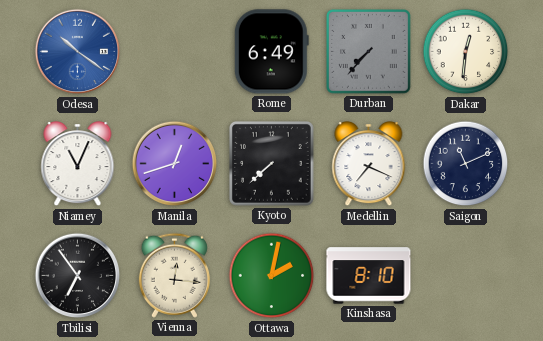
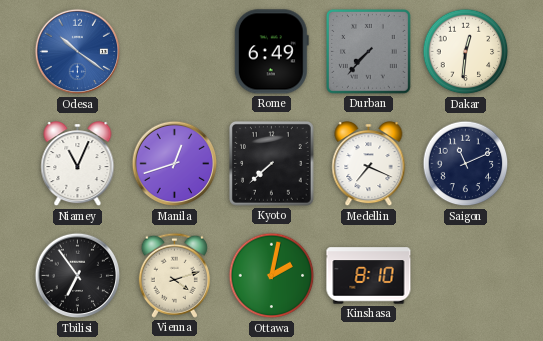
Vienna: 12:16 -> 4:12 (174, 275)
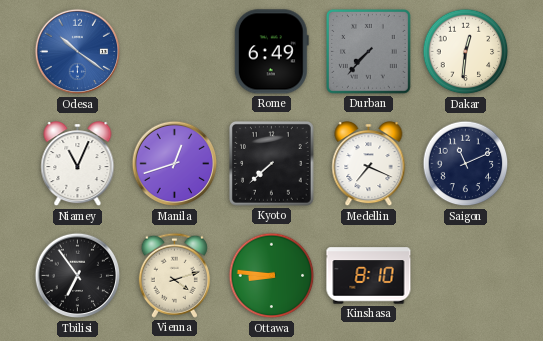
Ottawa: 2:02 -> 8:46 (272, 276)
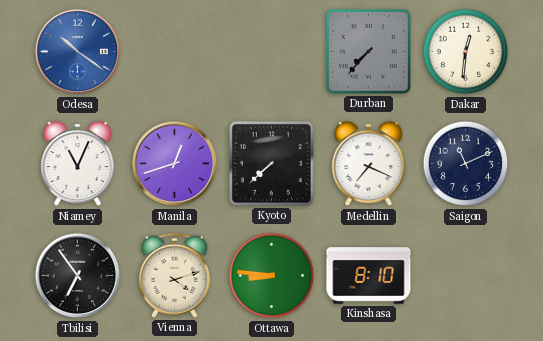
Rome: 6:49 -> none (271, 52)
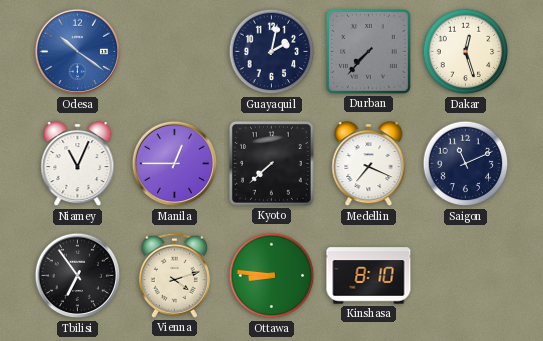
Guayaquil: none -> 2:02 (272, 52)
Dakar: 12:31 -> 12:27 (466, 52)
Manila: 12:42 -> 12:45 (175, 164)
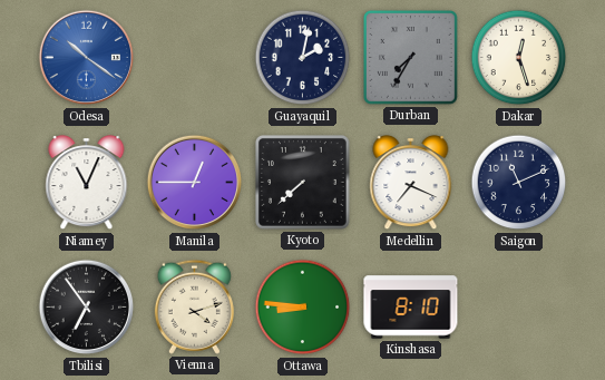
Durban: 7:37 -> 7:35 (411, 58)
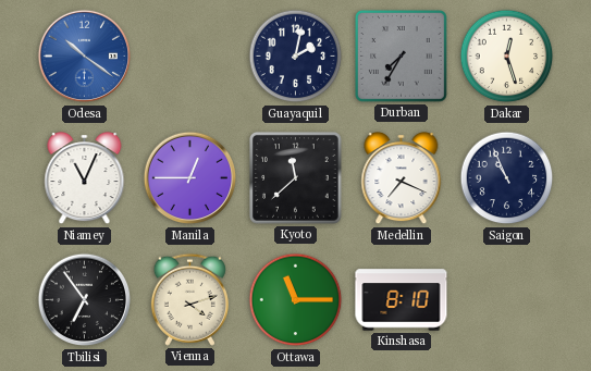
Kyoto: 7:38 -> 11:38 (296, 178)
Saigon: 11:11 -> 10:56 (507, 178)
Ottawa: 8:46 -> 11:15 (296, 300)
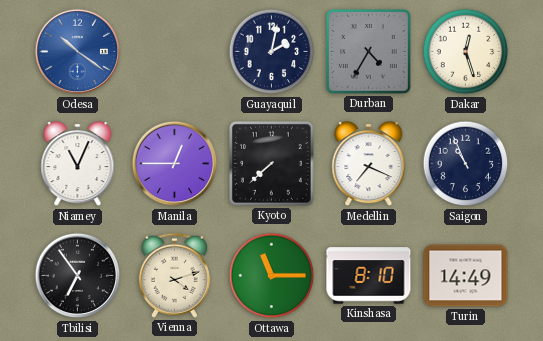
Durban: 7:35 -> 4:35 (369, 52)
Kyoto: 11:38 -> 7:38 (272, 164)
Turin: none -> 14:49 (466, 276)
